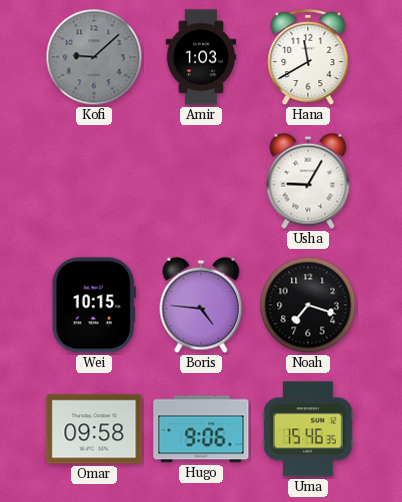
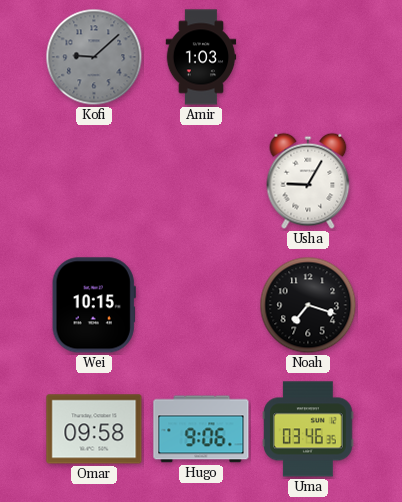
Hana: 11:40 -> none (308, 57)
Boris: 4:46 -> none (201, 305)
Uma: 15:46 -> 03:46 (308, 429)
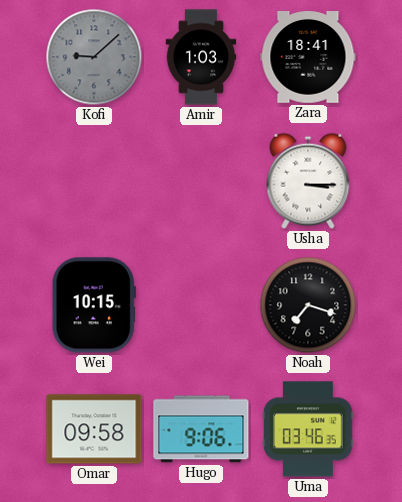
Zara: none -> 18:41 (308, 58)
Usha: 9:05 -> 3:15 (308, 181)
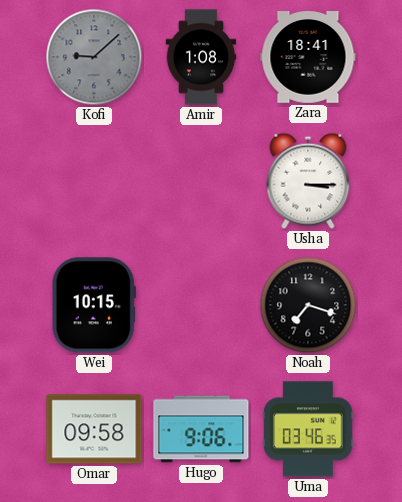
Amir: 1:03 -> 1:08 (201, 57)
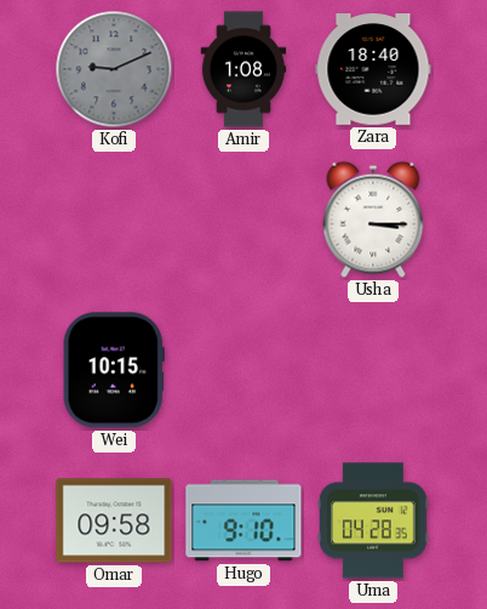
Kofi: 9:08 -> 9:11 (114, 69)
Zara: 18:41 -> 18:40 (373, 70)
Noah: 7:18 -> none (308, 305)
Hugo: 9:06 -> 9:10 (243, 520)
Uma: 03:46 -> 04:28 (373, 520)
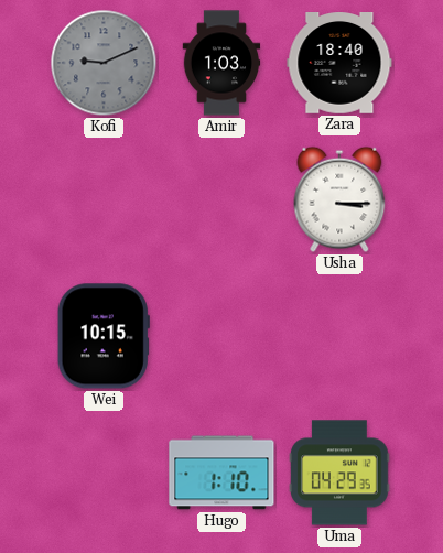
Amir: 1:08 -> 1:03 (221, 63)
Omar: 09:58 -> none (114, 520)
Hugo: 9:10 -> 1:10 (221, 473)
Uma: 04:28 -> 04:29 (339, 473)
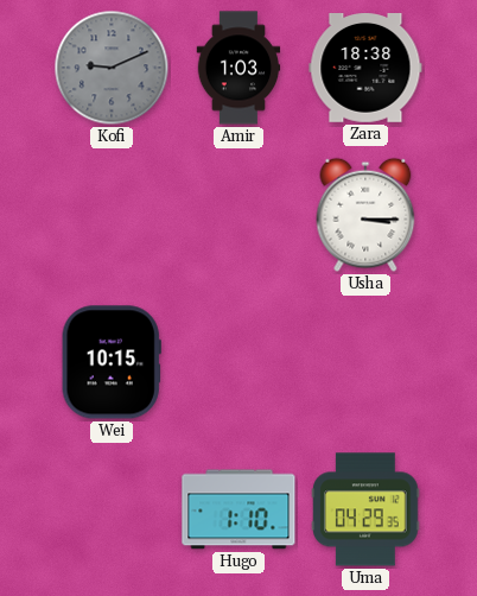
Zara: 18:40 -> 18:38 (365, 69)
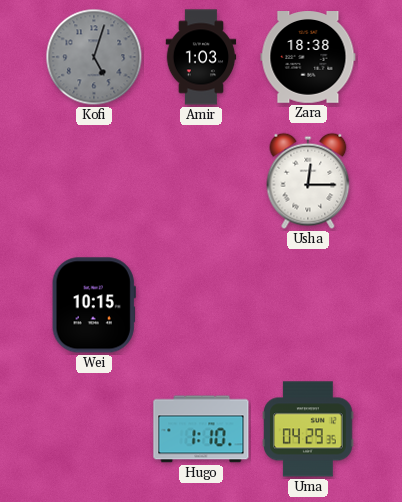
Kofi: 9:11 -> 5:03 (94, 57)
Usha: 3:15 -> 12:15 (308, 181)
